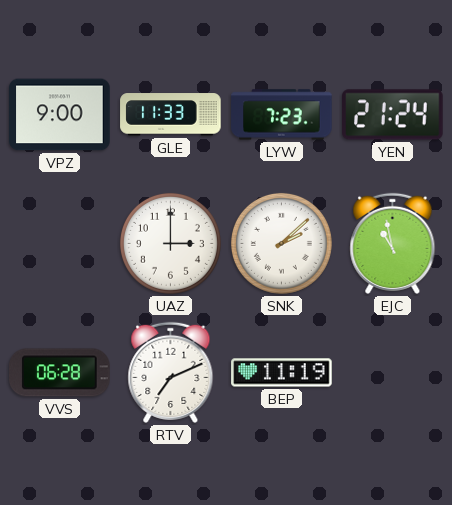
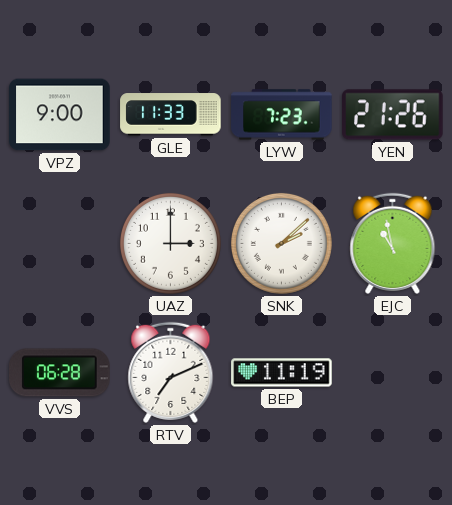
YEN: 21:24 -> 21:26 (393, 115)
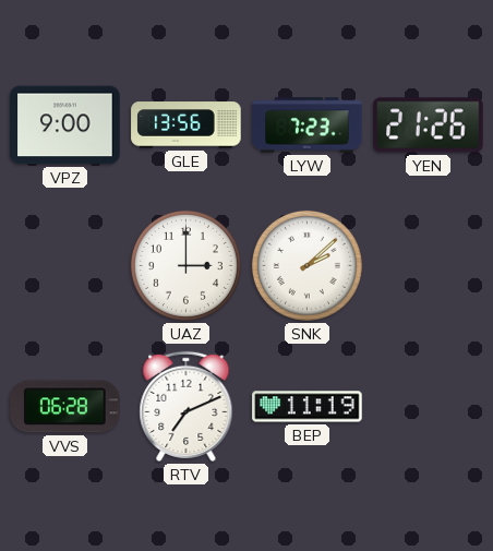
GLE: 11:33 -> 13:56 (187, 125)
EJC: 10:58 -> none (393, 243)
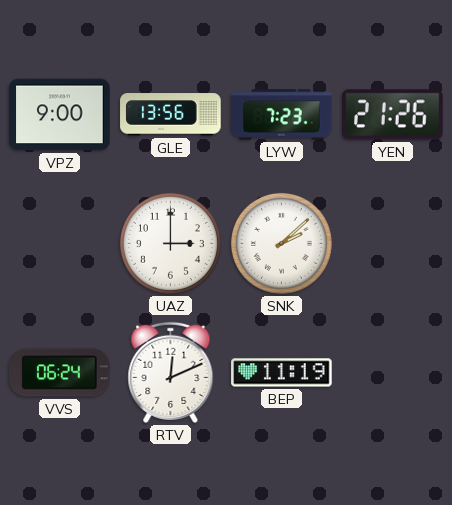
VVS: 06:28 -> 06:24 (60, 373)
RTV: 7:11 -> 12:11 (171, 372)
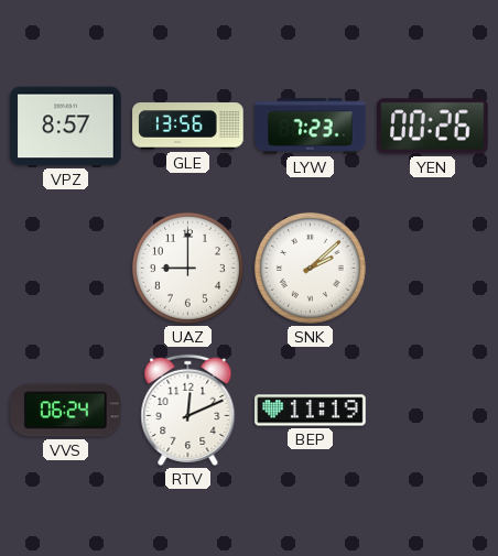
VPZ: 9:00 -> 8:57 (66, 127)
YEN: 21:26 -> 00:26 (433, 127)
UAZ: 3:00 -> 9:00 (187, 268)
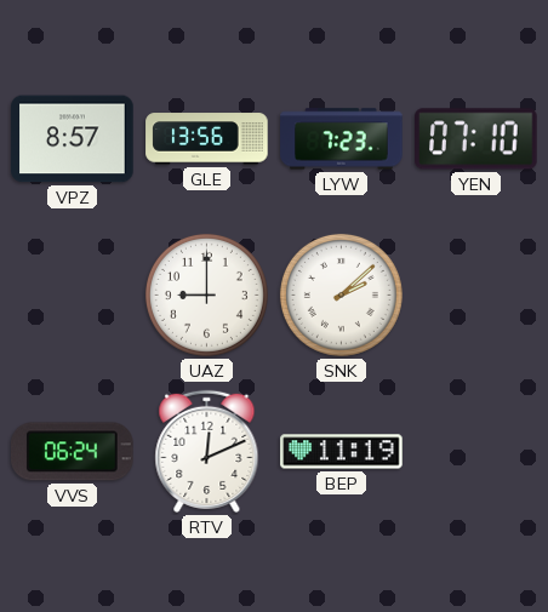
YEN: 00:26 -> 07:10 (476, 139)
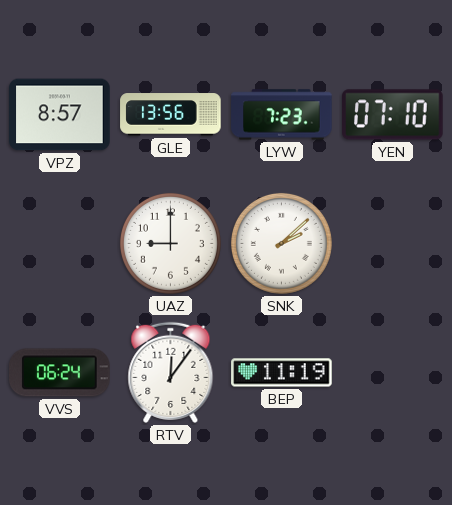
RTV: 12:11 -> 12:06 (171, 372)
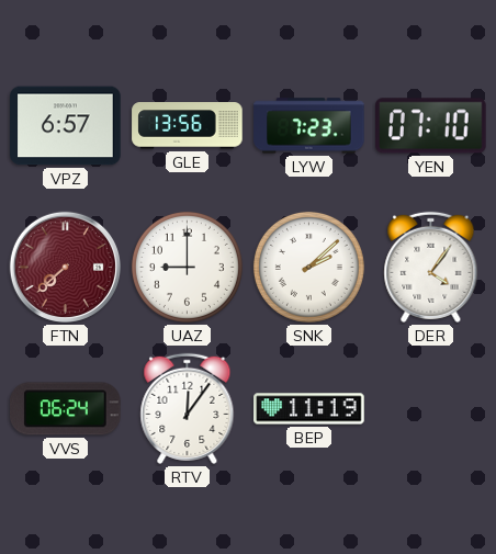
VPZ: 8:57 -> 6:57 (66, 126)
FTN: none -> 7:38 (65, 267)
DER: none -> 4:06 (431, 267)
